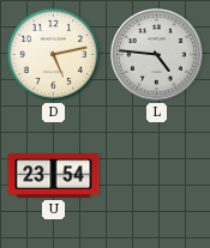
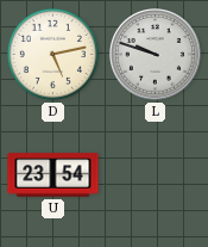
L: 4:46 -> 9:48 (156, 55)
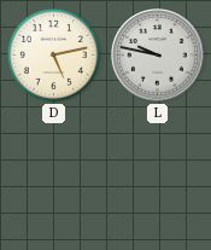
L: 9:48 -> 9:47 (158, 56)
U: 23:54 -> none (53, 175)
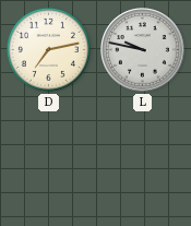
D: 5:13 -> 7:13 (48, 49)
